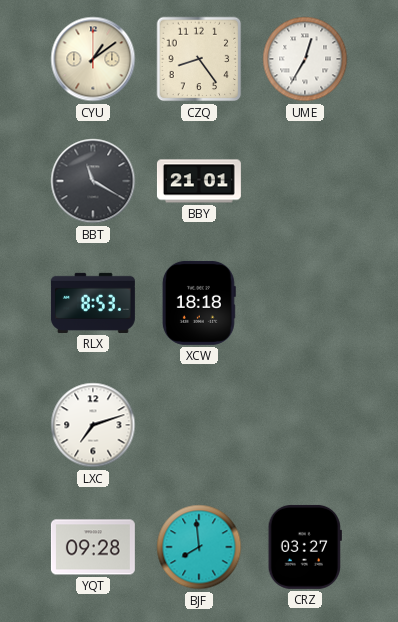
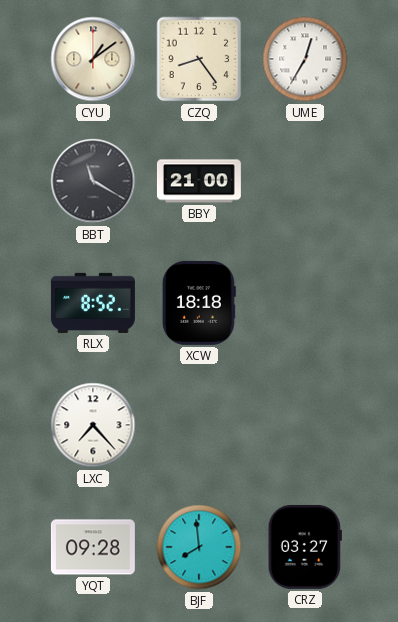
BBY: 21:01 -> 21:00 (199, 181)
RLX: 8:53 -> 8:52 (93, 303)
LXC: 7:12 -> 7:23 (93, 425)
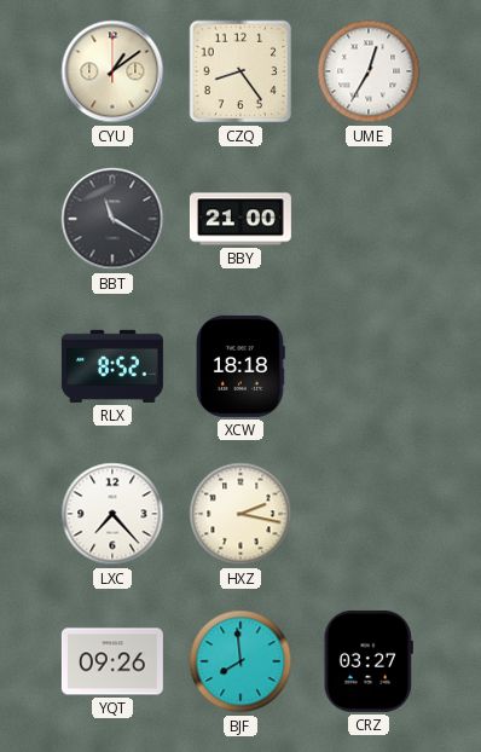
HXZ: none -> 2:17 (240, 514)
YQT: 09:28 -> 09:26 (112, 661)
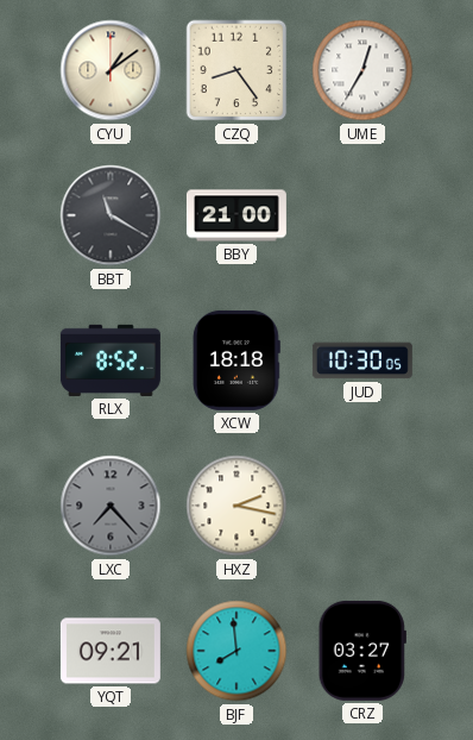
JUD: none -> 10:30 (362, 360)
LXC dial: white -> grey (111, 506)
YQT: 09:26 -> 09:21 (111, 651)
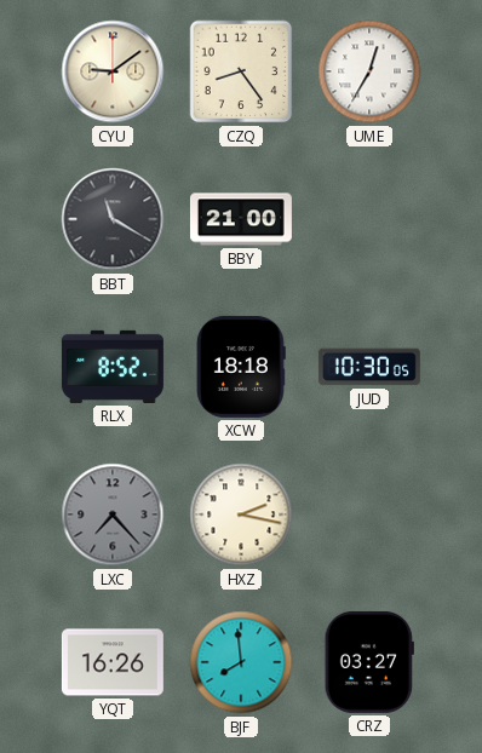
CYU: 1:09 -> 9:09 (113, 71)
YQT: 09:21 -> 16:26 (113, 662)
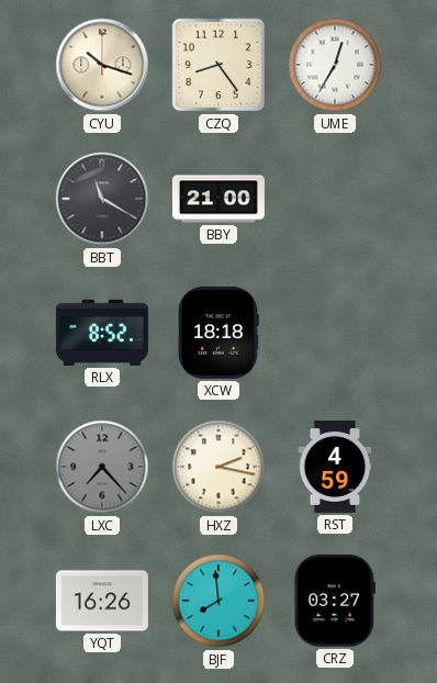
CYU: 9:09 -> 10:18 (102, 65)
JUD: 10:30 -> none (369, 367)
RST: none -> 4:59 (335, 467)
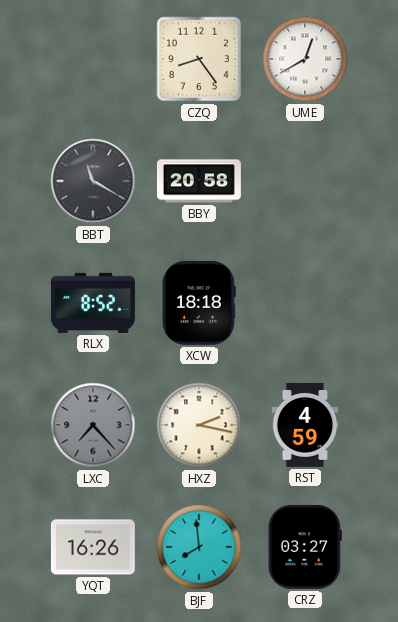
CYU: 10:18 -> none (102, 65)
UME: 12:35 -> 12:40 (305, 59)
BBY: 21:00 -> 20:58 (199, 181)
